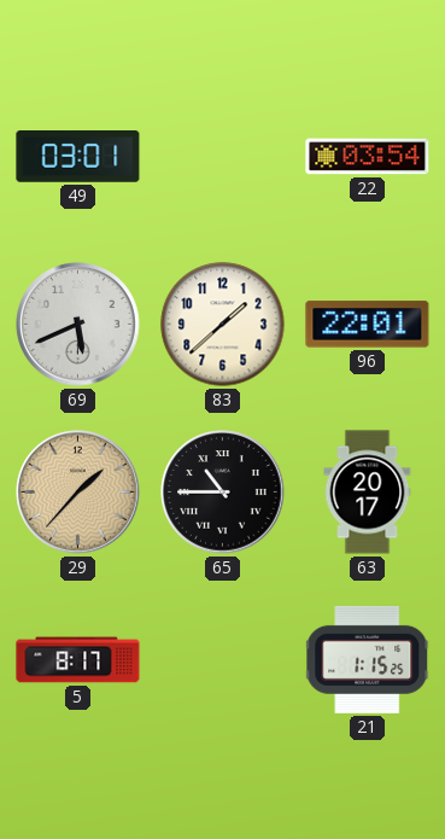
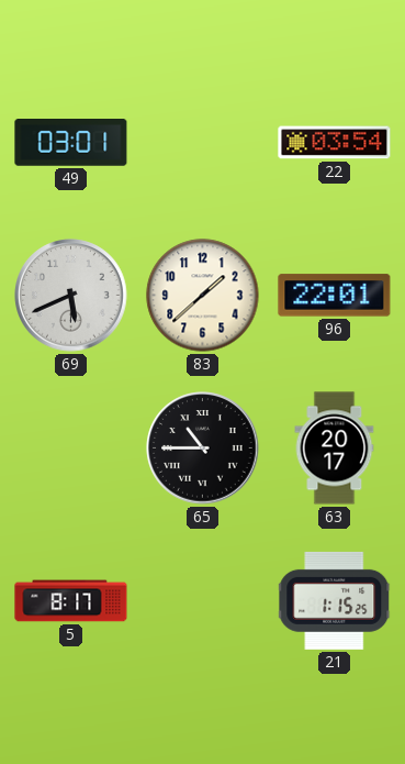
29: 1:37 -> none (78, 493)
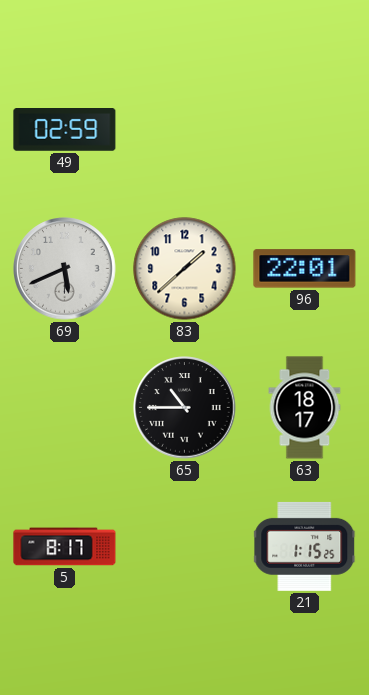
49: 03:01 -> 02:59 (65, 130)
22: 03:54 -> none (335, 143)
63: 20:17 -> 18:17 (305, 408)
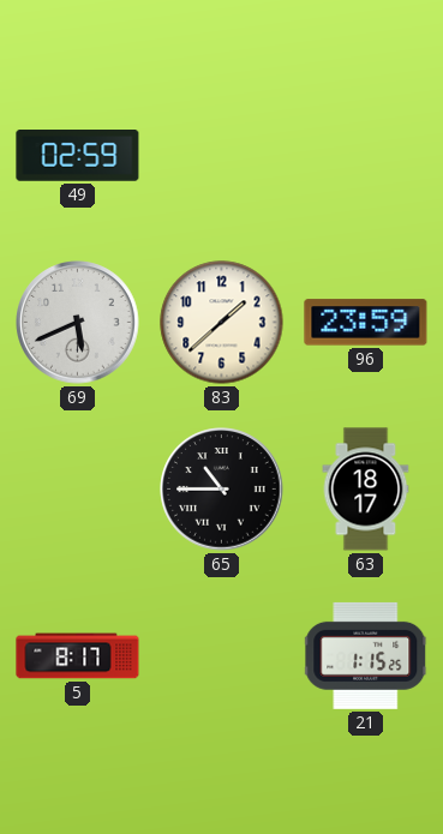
96: 22:01 -> 23:59 (366, 323)
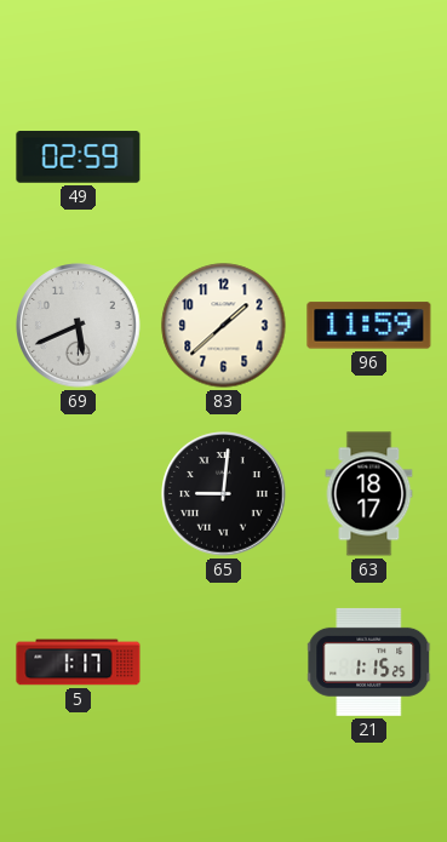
96: 23:59 -> 11:59 (369, 326)
65: 10:45 -> 9:01 (224, 494)
5: 8:17 -> 1:17 (79, 663)
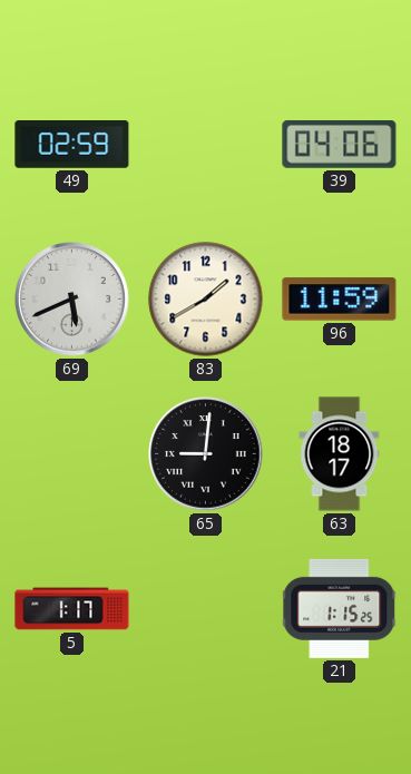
39: none -> 04:06 (340, 145)
83: 1:38 -> 1:40 (206, 300)
